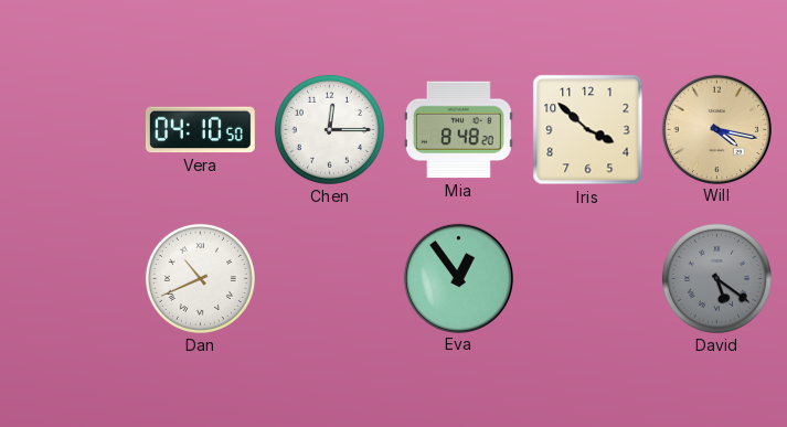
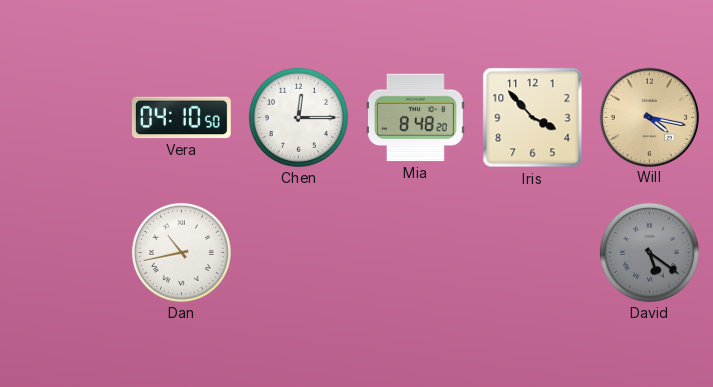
Iris: 3:52 -> 3:53 (533, 118)
Dan: 10:41 -> 10:43 (181, 252)
Eva: 12:54 -> none (458, 278)
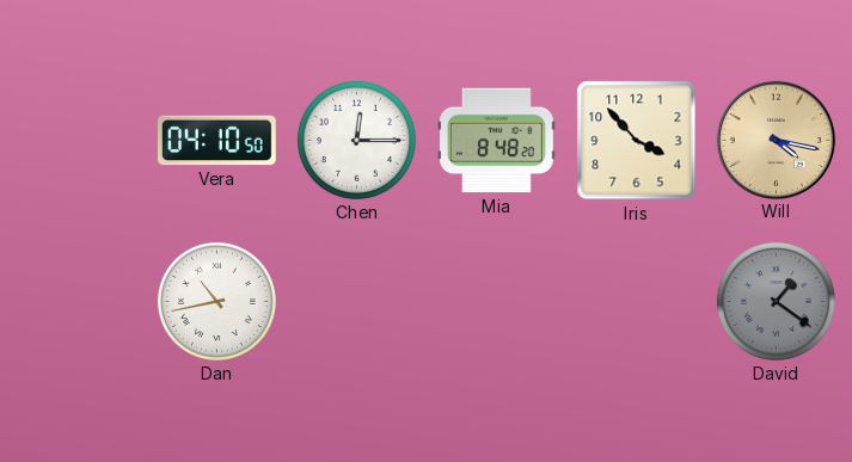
David: 5:21 -> 1:21 (776, 301)
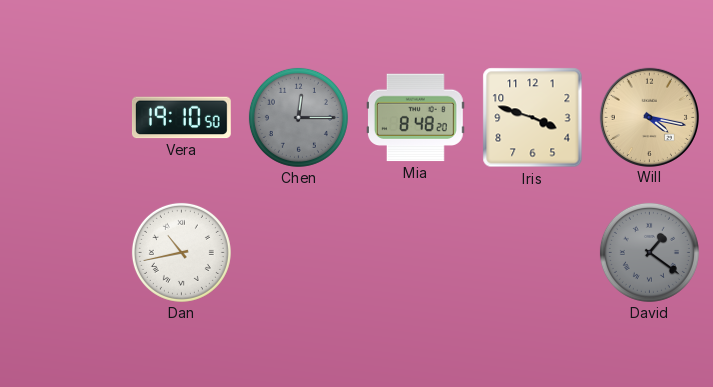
Vera: 04:10 -> 19:10 (181, 118)
Chen dial: white -> grey (298, 117)
Iris: 3:53 -> 3:48 (533, 118)
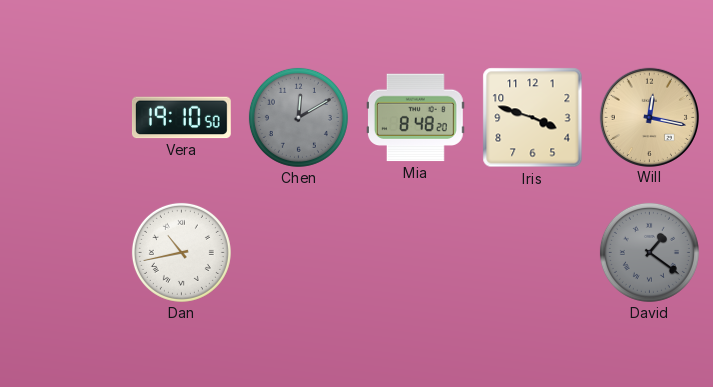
Chen: 12:15 -> 12:10 (298, 117)
Will: 4:17 -> 12:17 (649, 117)
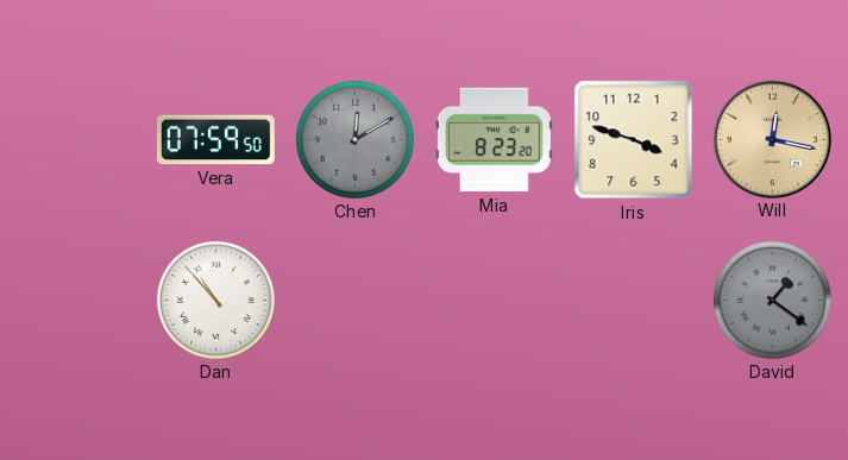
Vera: 19:10 -> 07:59 (215, 140)
Mia: 8:48 -> 8:23 (494, 140)
Dan: 10:43 -> 10:53 (215, 300)
